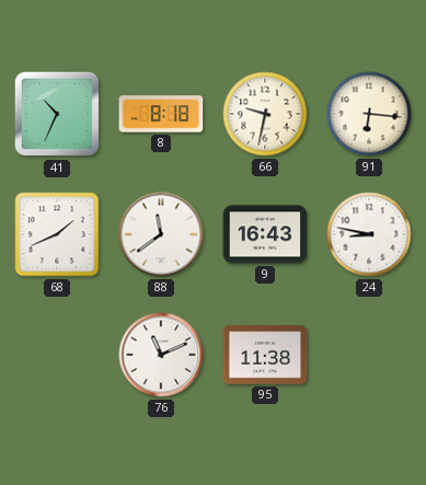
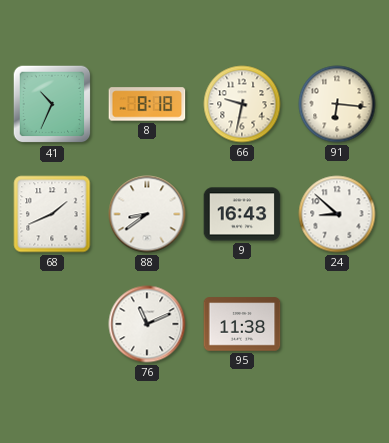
88: 11:39 -> 8:39 (147, 214)
24: 8:47 -> 8:52 (337, 214)
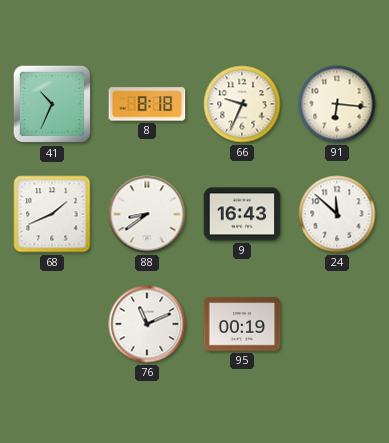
66: 9:32 -> 9:34 (242, 104)
24: 8:52 -> 11:52 (337, 214)
95: 11:38 -> 00:19 (242, 324)
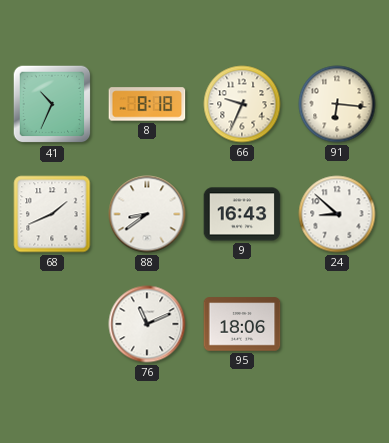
24: 11:52 -> 8:52 (337, 214)
95: 00:19 -> 18:06 (242, 324)
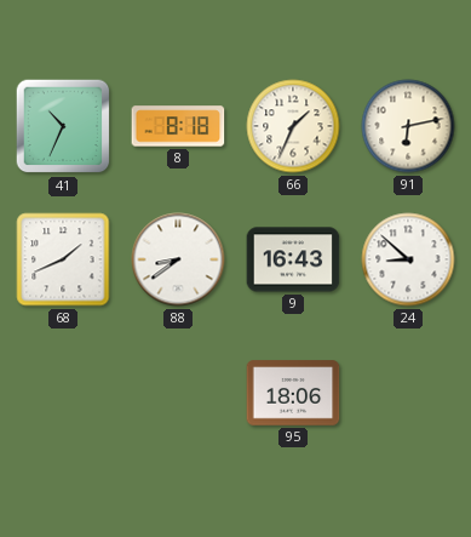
66: 9:34 -> 1:34 (293, 126)
91: 6:16 -> 6:13 (408, 126)
76: 11:11 -> none (147, 324)
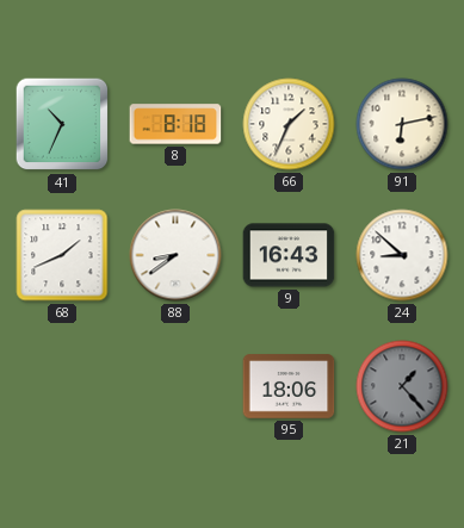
21: none -> 1:23 (402, 386)
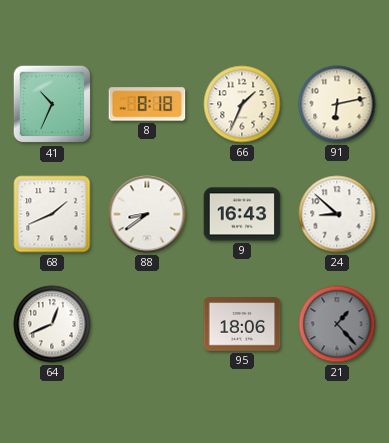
64: none -> 12:41 (52, 324)
